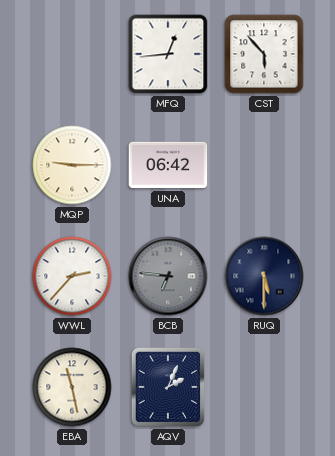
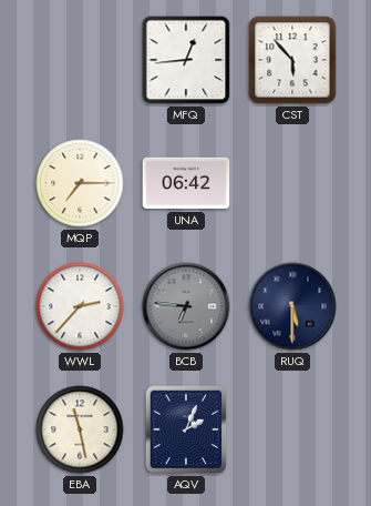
MQP: 9:15 -> 7:15 (80, 183)
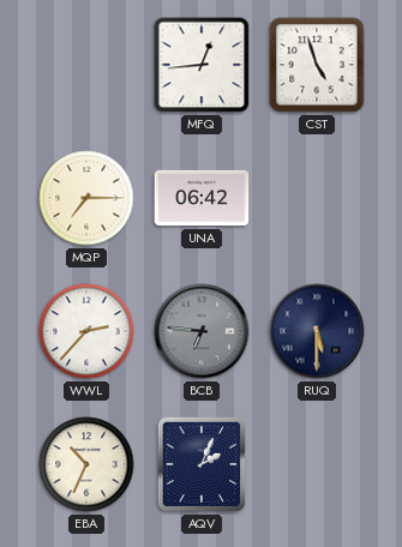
CST: 5:53 -> 4:57 (317, 65)
EBA: 11:28 -> 10:34 (86, 464)
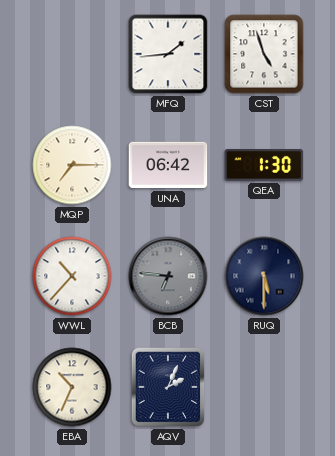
MFQ: 12:44 -> 1:44 (168, 54)
QEA: none -> 1:30 (264, 165)
WWL: 2:37 -> 10:37 (72, 276)
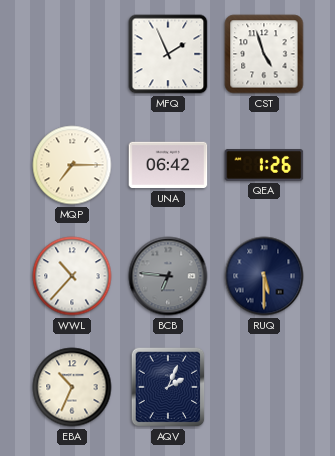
MFQ: 1:44 -> 1:56 (168, 54)
QEA: 1:30 -> 1:26 (264, 165)
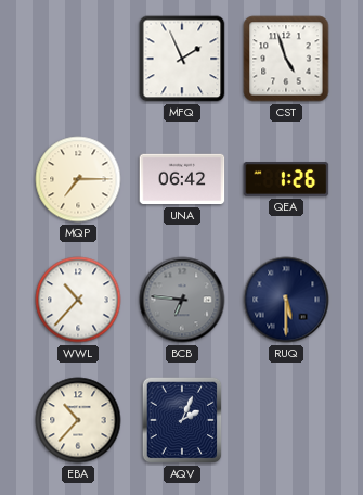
EBA: 10:34 -> 10:37 (78, 420)
